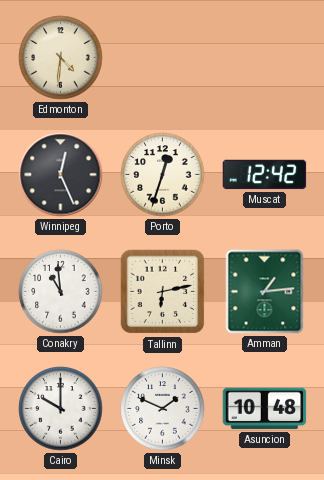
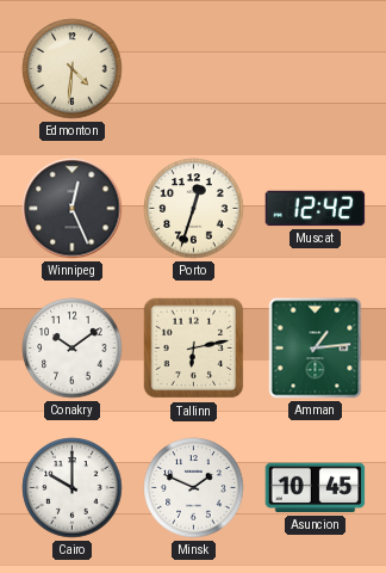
Conakry: 10:59 -> 10:09 (73, 349)
Asuncion: 10:48 -> 10:45 (316, 488)
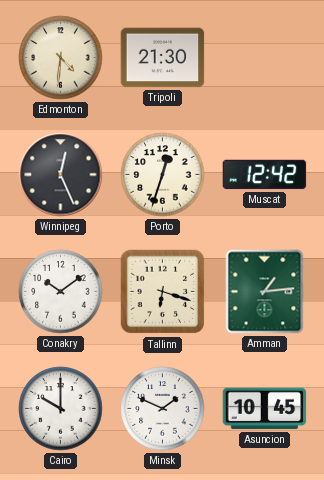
Tripoli: none -> 21:30 (163, 58)
Tallinn: 6:13 -> 6:18 (163, 292)
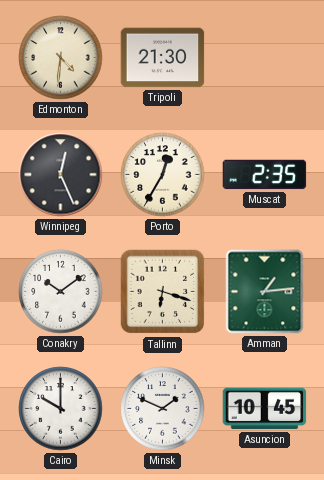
Porto: 12:33 -> 12:35 (163, 175)
Muscat: 12:42 -> 2:35 (265, 175)
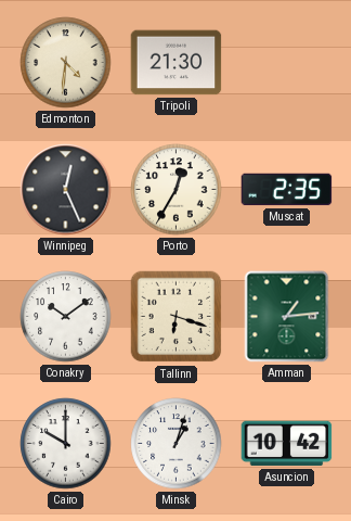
Minsk: 1:49 -> 1:03 (177, 444)
Asuncion: 10:45 -> 10:42 (287, 444)
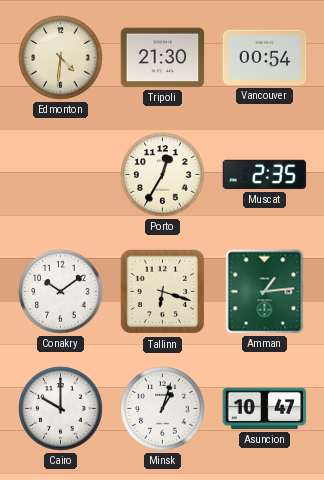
Vancouver: none -> 00:54 (265, 58)
Winnipeg: 12:26 -> none (66, 190)
Asuncion: 10:42 -> 10:47 (265, 409)
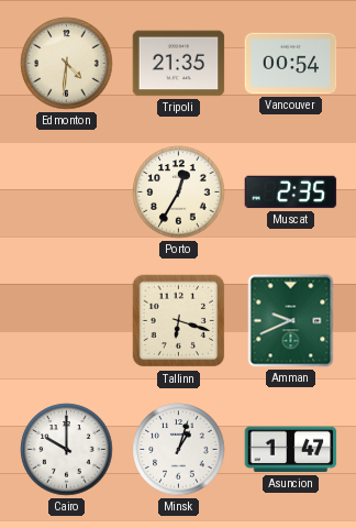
Tripoli: 21:30 -> 21:35 (179, 64)
Conakry: 10:09 -> none (61, 292)
Amman: 1:14 -> 9:41 (291, 321)
Asuncion: 10:47 -> 1:47 (291, 450)
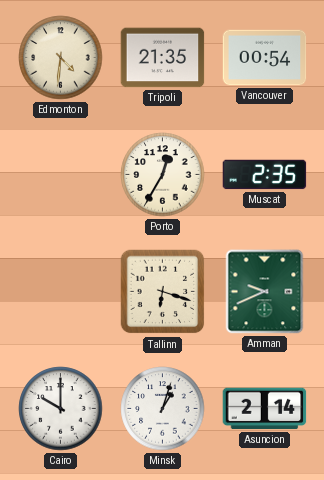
Asuncion: 1:47 -> 2:14 (265, 409)
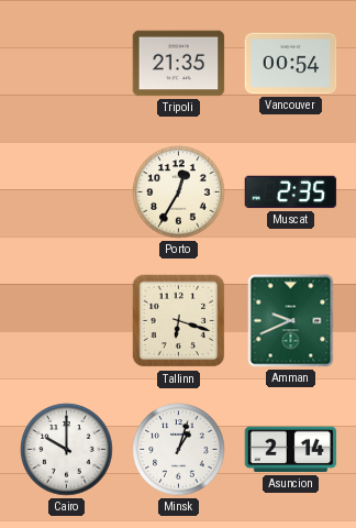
Edmonton: 4:31 -> none (61, 58)
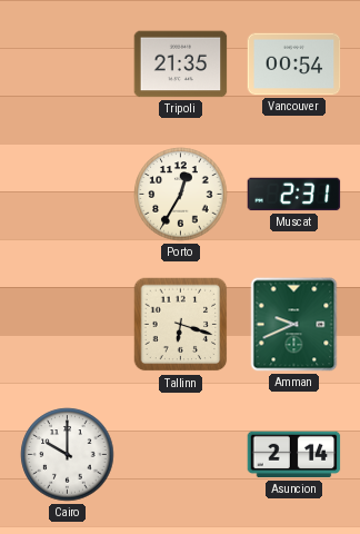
Muscat: 2:35 -> 2:31 (294, 195)
Minsk: 1:03 -> none (179, 450)
